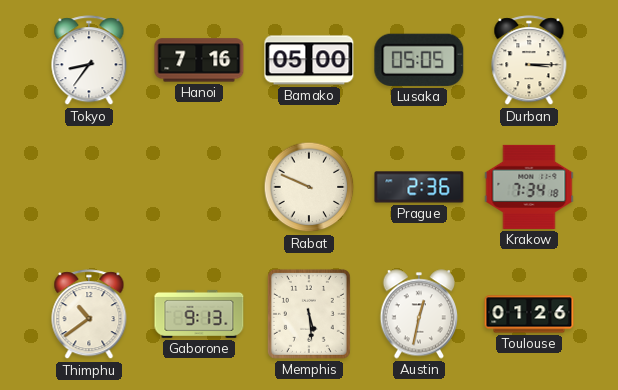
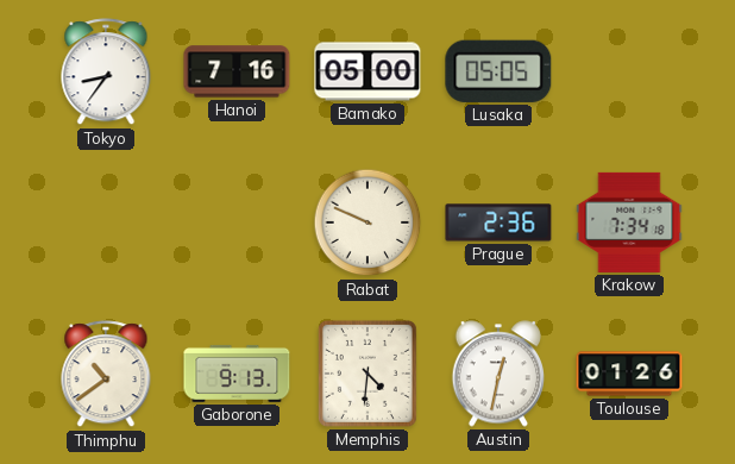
Durban: 3:15 -> none (529, 61)
Memphis: 5:29 -> 4:31 (367, 374)
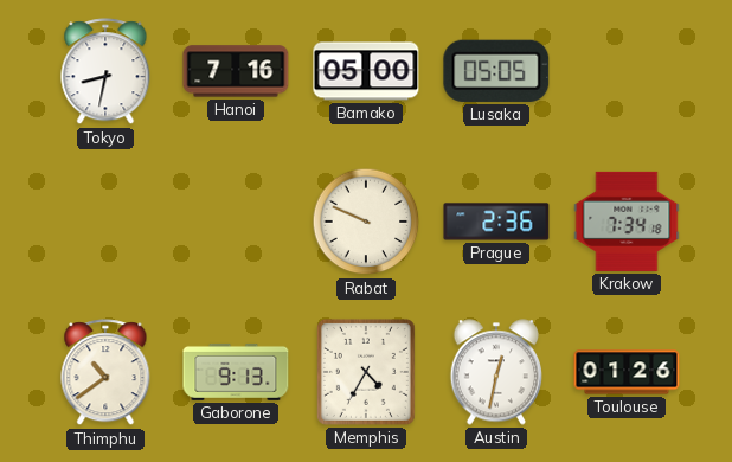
Tokyo: 8:36 -> 8:32 (105, 72)
Memphis: 4:31 -> 4:35 (366, 372)
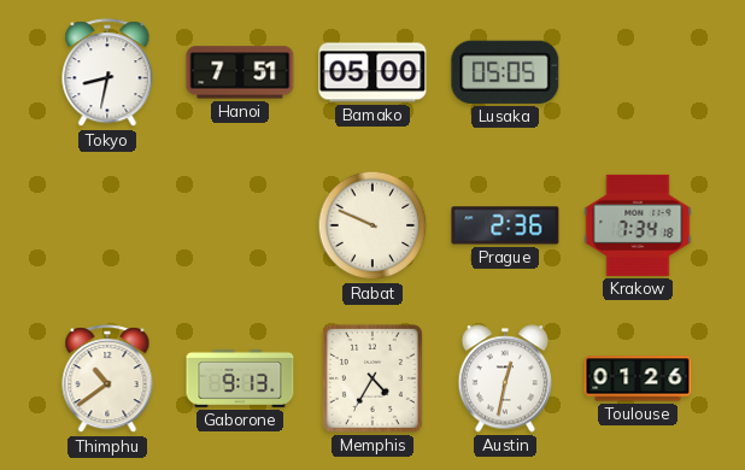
Hanoi: 7:16 -> 7:51 (240, 72)
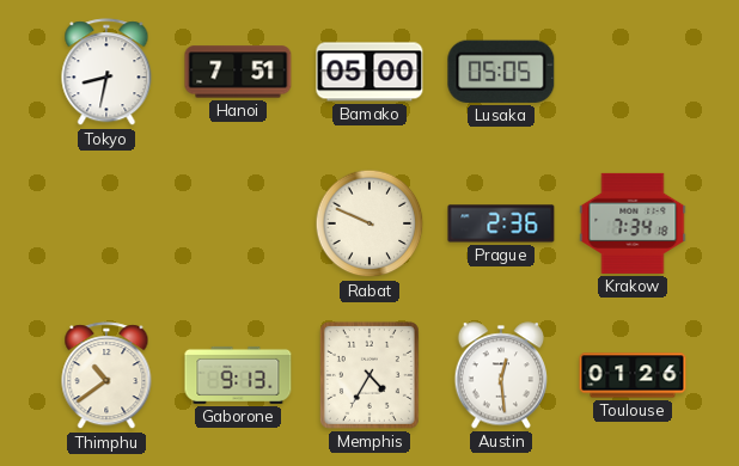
Austin: 12:32 -> 12:29 (501, 375)
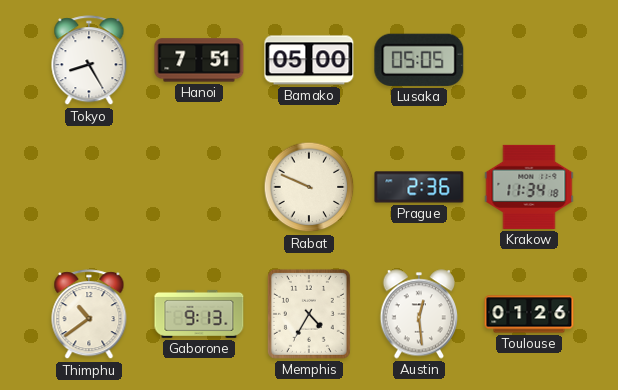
Tokyo: 8:32 -> 8:25 (89, 61)
Krakow: 7:34 -> 11:34 (529, 187)
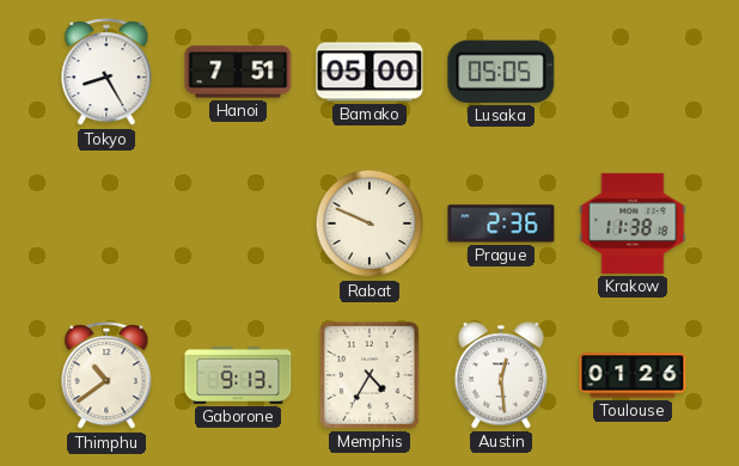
Krakow: 11:34 -> 11:38 (633, 223)
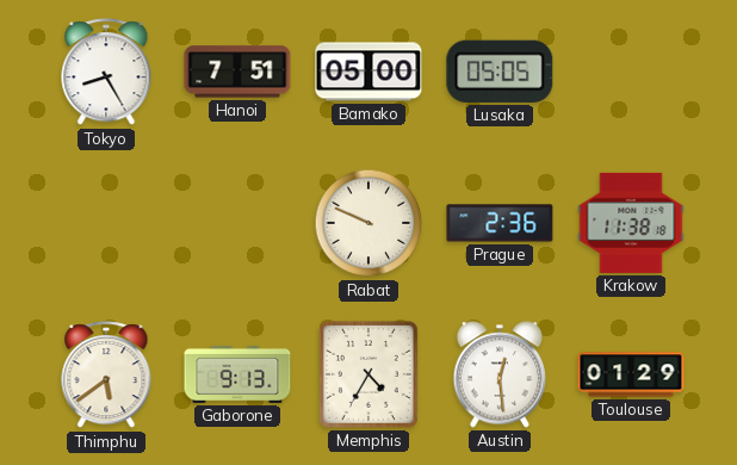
Thimphu: 10:39 -> 5:39 (106, 376)
Toulouse: 01:26 -> 01:29 (631, 374)
